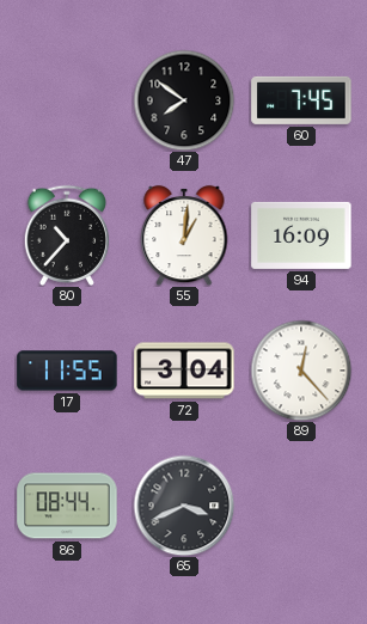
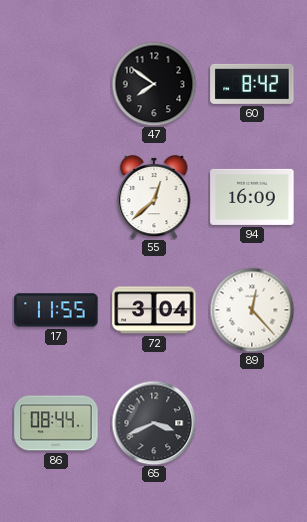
60: 7:45 -> 8:42 (252, 84)
80: 10:37 -> none (67, 235)
55: 1:01 -> 12:38 (154, 197)
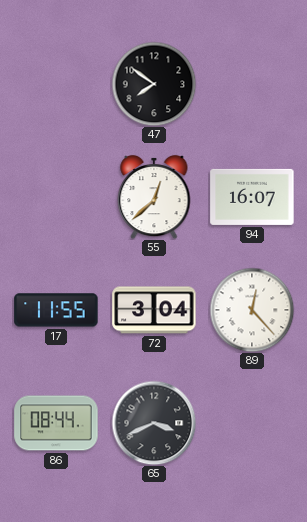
60: 8:42 -> none (252, 84)
94: 16:09 -> 16:07 (252, 197)
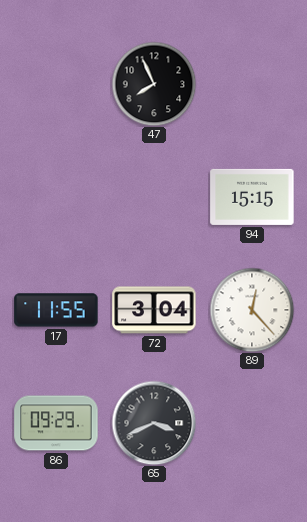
47: 7:51 -> 7:56 (154, 84)
55: 12:38 -> none (154, 197)
94: 16:07 -> 15:15 (252, 197)
86: 08:44 -> 09:29 (56, 423)
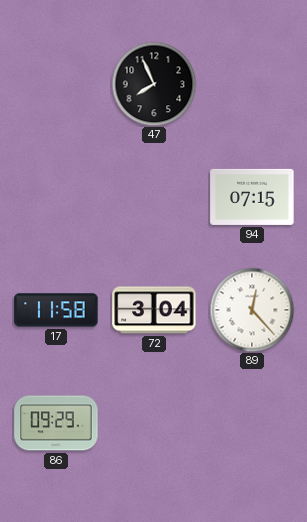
94: 15:15 -> 07:15 (252, 197)
17: 11:55 -> 11:58 (56, 310)
65: 3:41 -> none (154, 423)
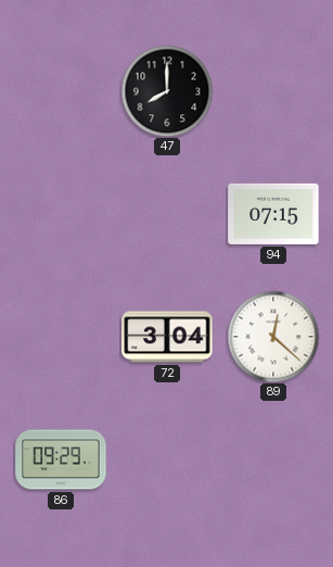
47: 7:56 -> 8:00 (167, 91)
17: 11:58 -> none (56, 310)
89: 12:23 -> 12:22 (273, 337)
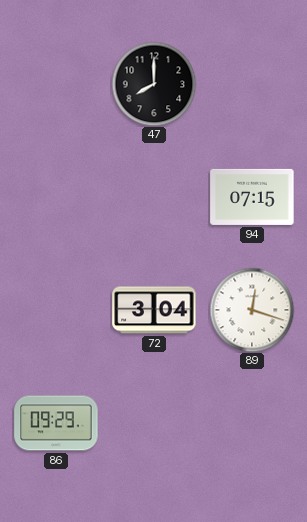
89: 12:22 -> 12:18 (252, 310)
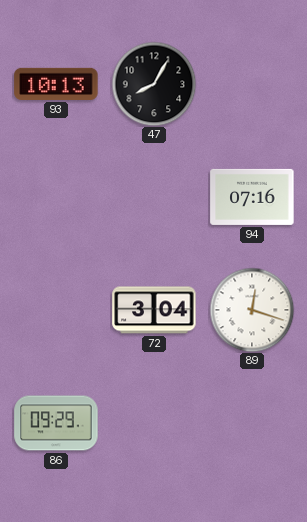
93: none -> 10:13 (56, 84)
47: 8:00 -> 8:05 (154, 84)
94: 07:15 -> 07:16 (252, 197)
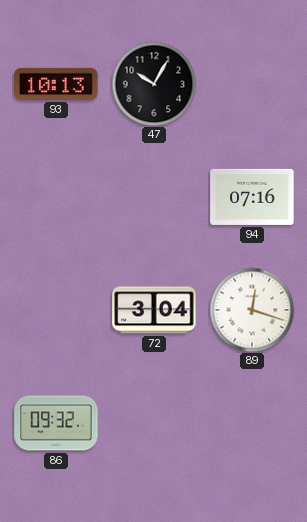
47: 8:05 -> 10:05 (154, 84)
86: 09:29 -> 09:32 (56, 423)
